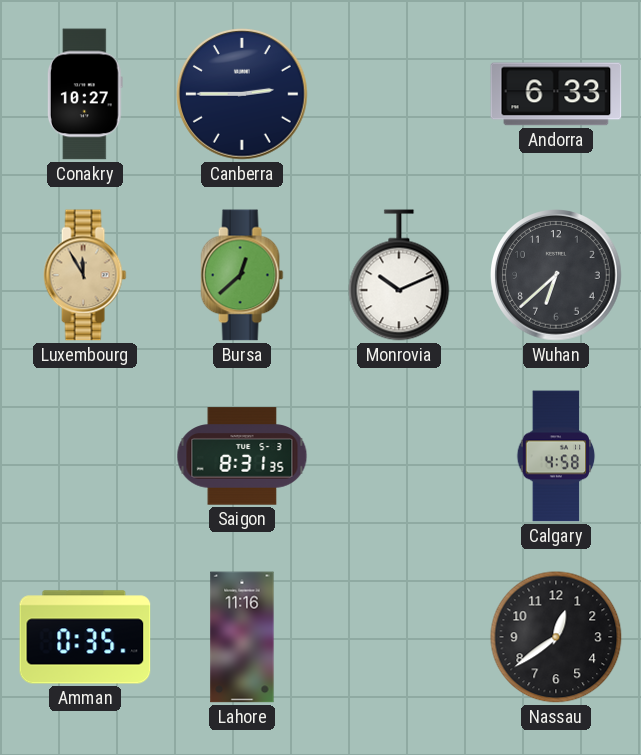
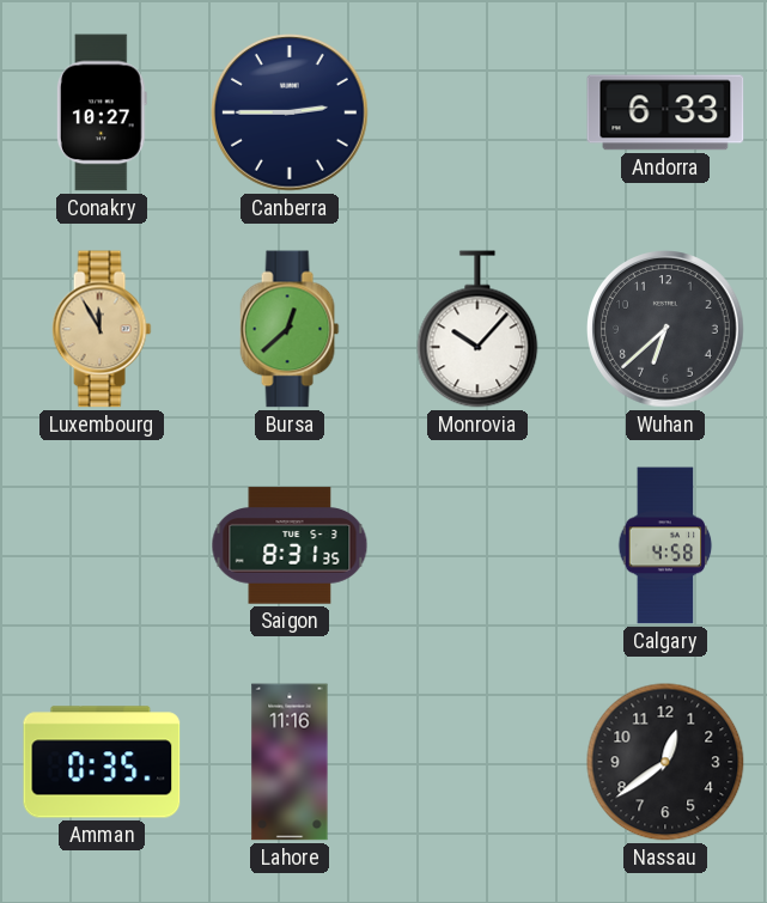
Monrovia: 10:11 -> 10:07 (477, 329)
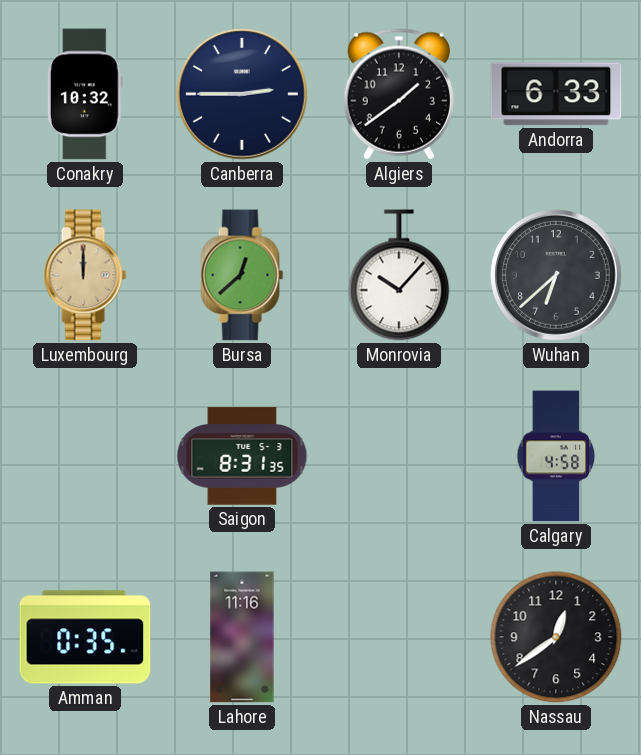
Conakry: 10:27 -> 10:32 (85, 94)
Algiers: none -> 1:39 (399, 94)
Luxembourg: 11:55 -> 12:00 (85, 275)
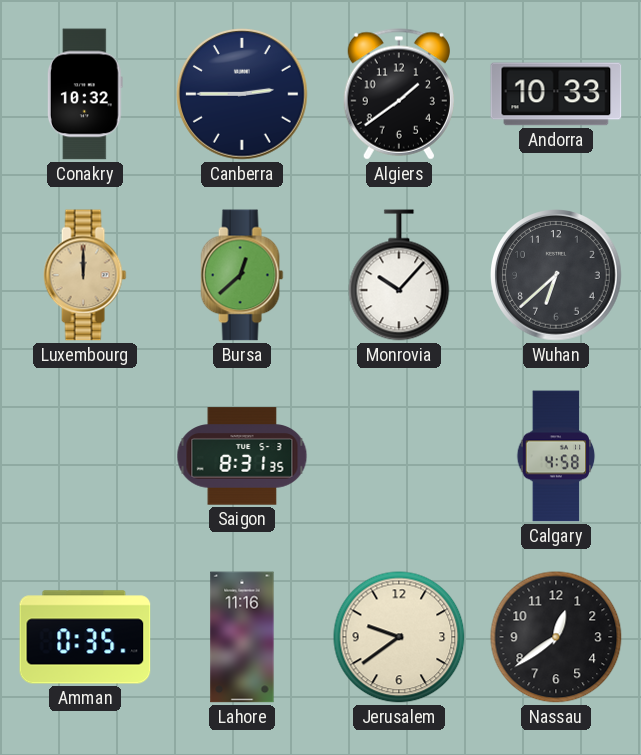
Andorra: 6:33 -> 10:33 (556, 94)
Jerusalem: none -> 9:39 (399, 637)
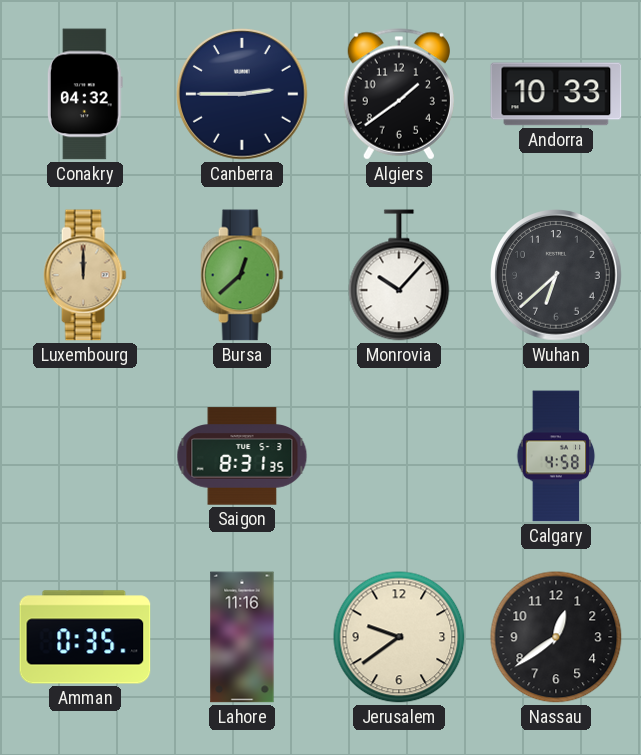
Conakry: 10:32 -> 04:32 (85, 94)
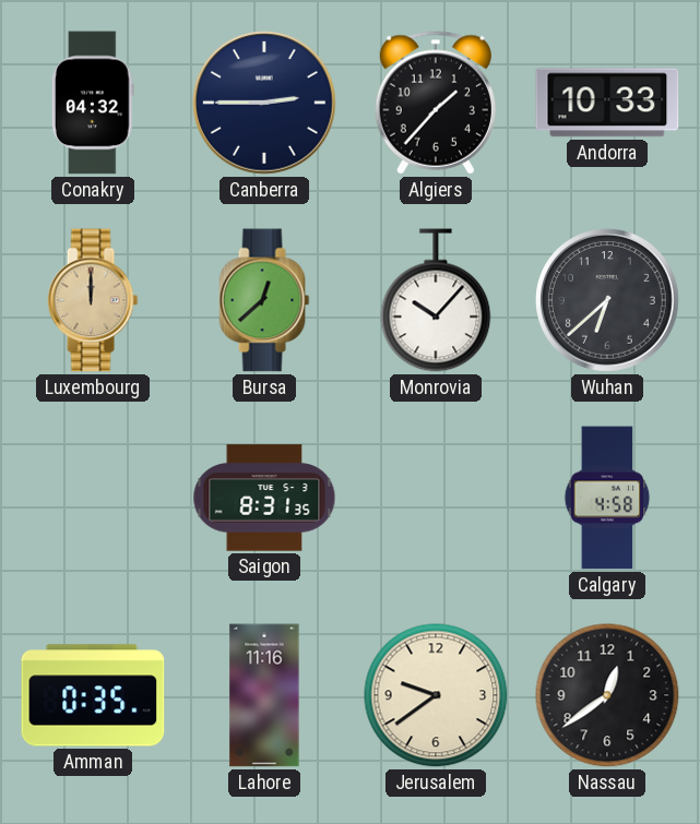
Algiers: 1:39 -> 1:37 (436, 103)
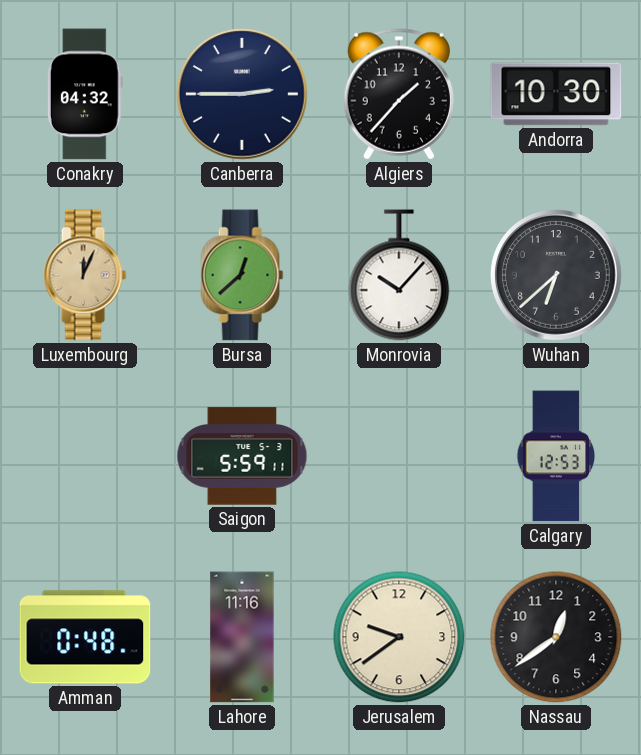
Andorra: 10:33 -> 10:30 (556, 94)
Luxembourg: 12:00 -> 12:04 (85, 275)
Saigon: 8:31 -> 5:59 (242, 456)
Calgary: 4:58 -> 12:53 (556, 456)
Amman: 0:35 -> 0:48 (85, 637)
